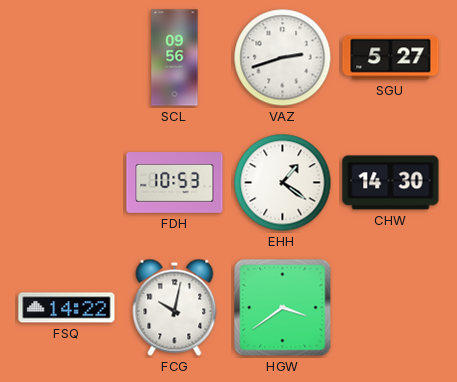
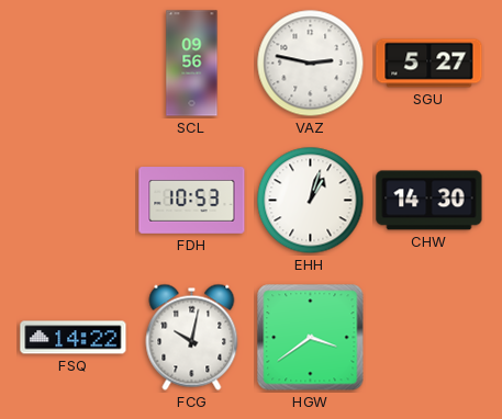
VAZ: 2:42 -> 2:47 (311, 64)
EHH: 1:21 -> 1:03 (311, 201)
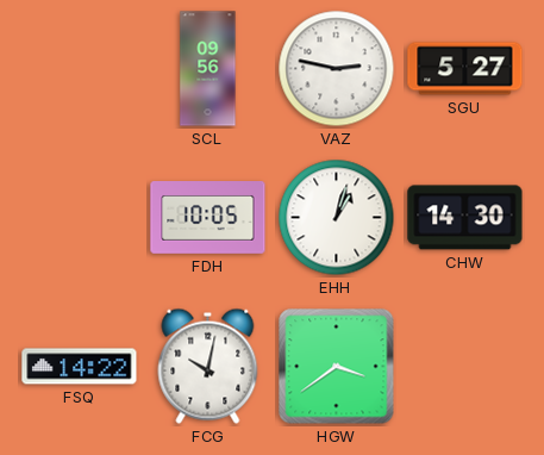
FDH: 10:53 -> 10:05 (208, 218)
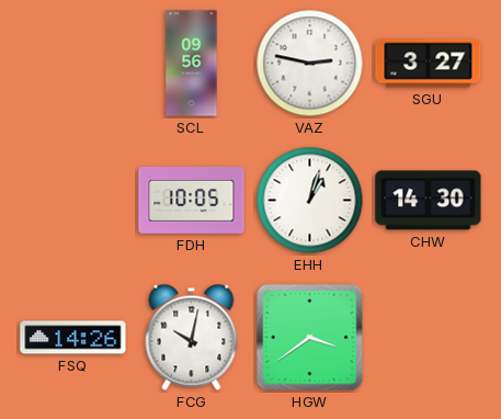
SGU: 5:27 -> 3:27 (429, 64)
FSQ: 14:22 -> 14:26 (73, 338)
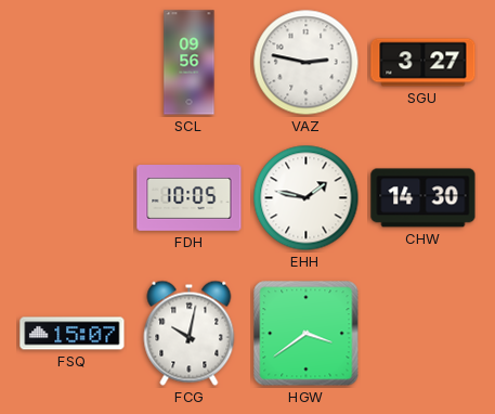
EHH: 1:03 -> 1:47 (307, 198)
FSQ: 14:26 -> 15:07 (73, 334)
